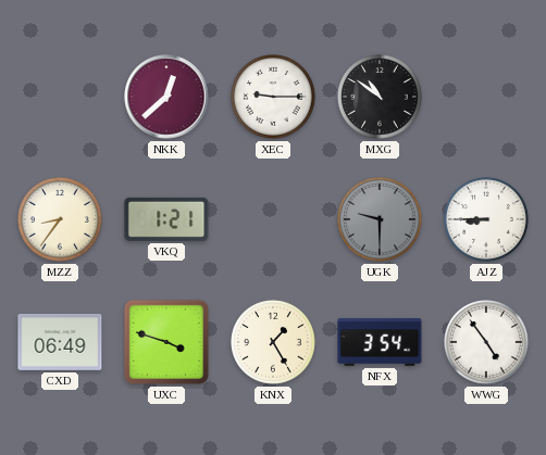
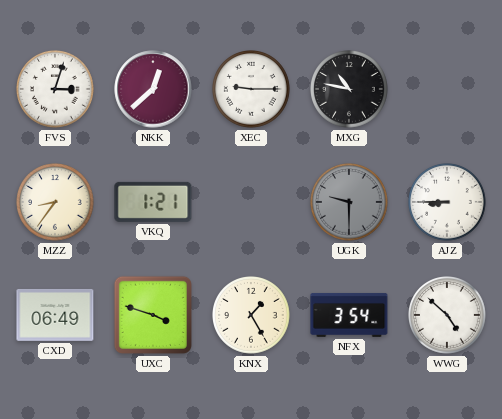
FVS: none -> 3:03 (56, 90)
MXG: 10:51 -> 10:47 (350, 90)
WWG: 4:54 -> 4:52 (448, 316)
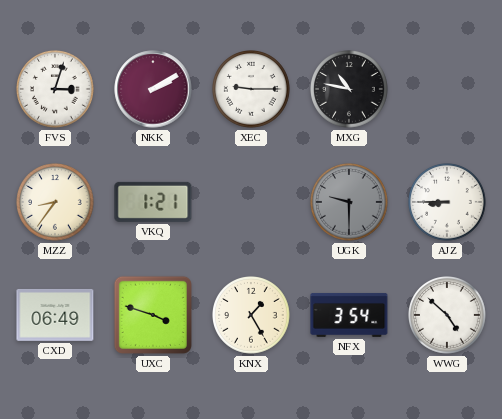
NKK: 12:38 -> 2:10 (153, 89)
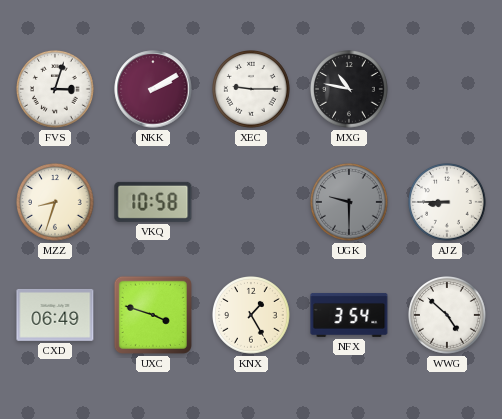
MZZ: 8:36 -> 8:33 (56, 203)
VKQ: 1:21 -> 10:58 (153, 202)
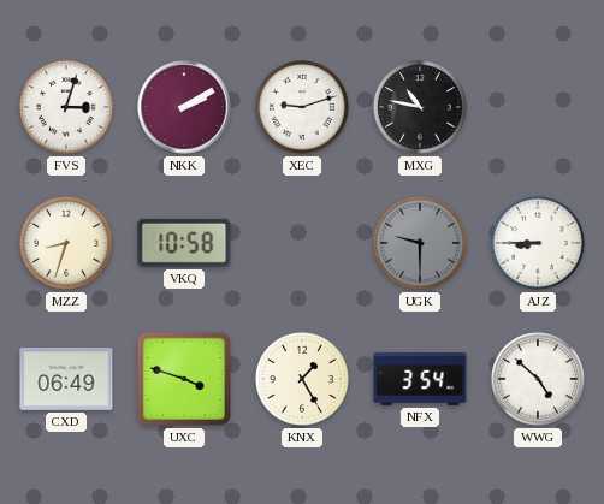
XEC: 9:15 -> 9:12 (303, 108)
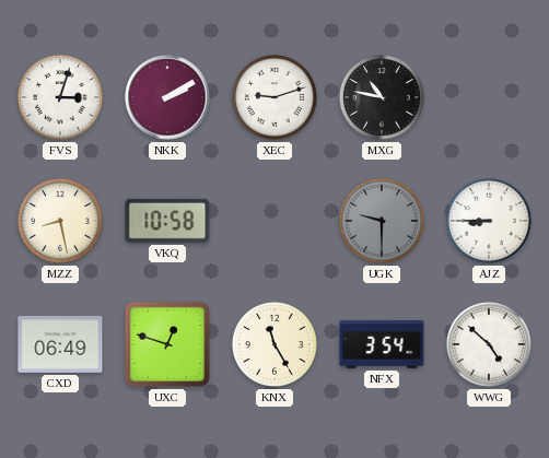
MZZ: 8:33 -> 8:28 (61, 222)
UXC: 3:48 -> 12:48 (167, 344)
KNX: 1:25 -> 11:25 (276, 345)
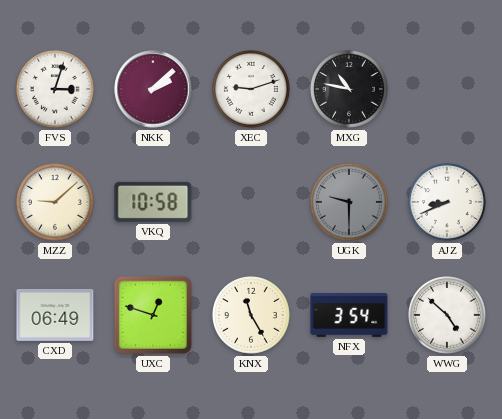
NKK: 2:10 -> 2:08 (153, 89)
MZZ: 8:28 -> 9:08 (56, 203)
AJZ: 8:45 -> 8:41 (448, 203)
